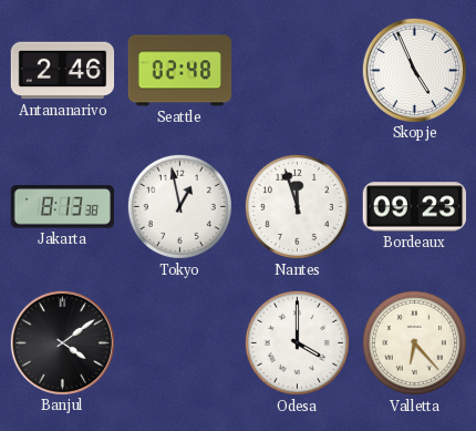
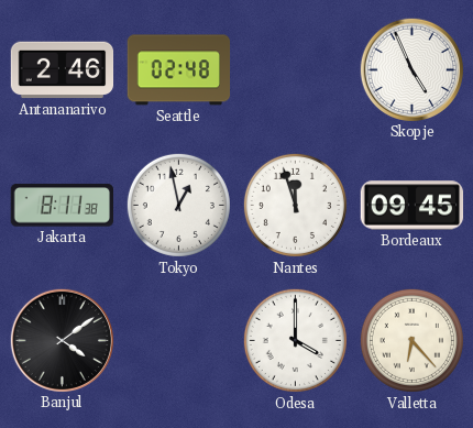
Jakarta: 8:13 -> 8:11 (62, 206)
Bordeaux: 09:23 -> 09:45 (413, 206)
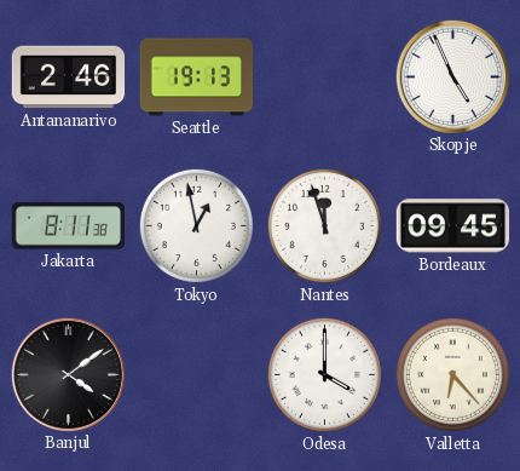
Seattle: 02:48 -> 19:13 (197, 77)
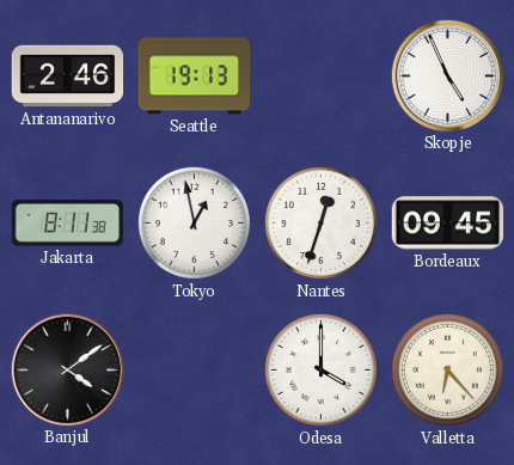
Nantes: 11:57 -> 12:33 (320, 222)
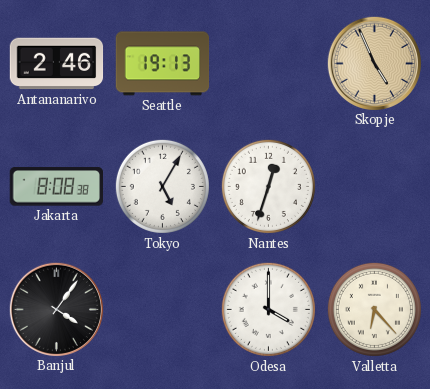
Skopje dial: white -> champagne (374, 63)
Jakarta: 8:11 -> 8:08 (56, 187)
Tokyo: 12:58 -> 5:05 (162, 186)
Bordeaux: 09:45 -> none (448, 224)
Banjul: 4:09 -> 4:06 (56, 309)
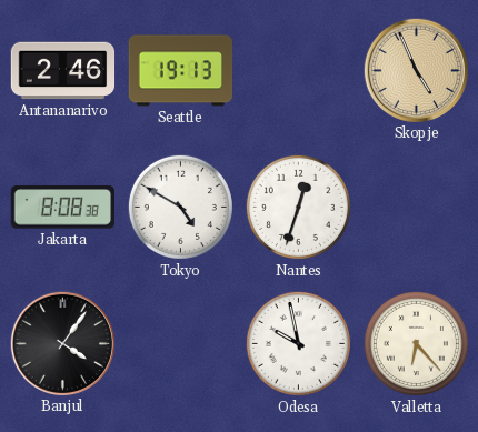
Tokyo: 5:05 -> 4:50 (180, 207)
Odesa: 4:00 -> 9:58 (298, 343)
